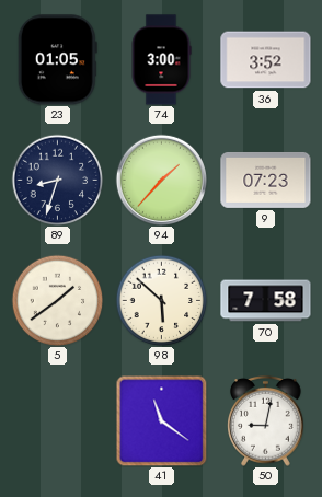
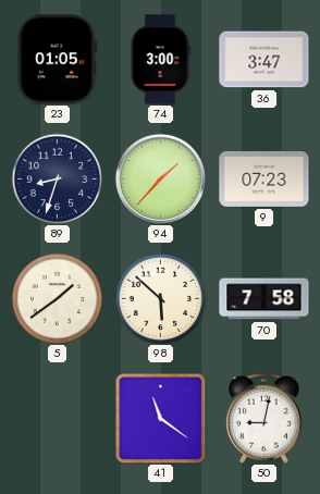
36: 3:52 -> 3:47 (264, 60)
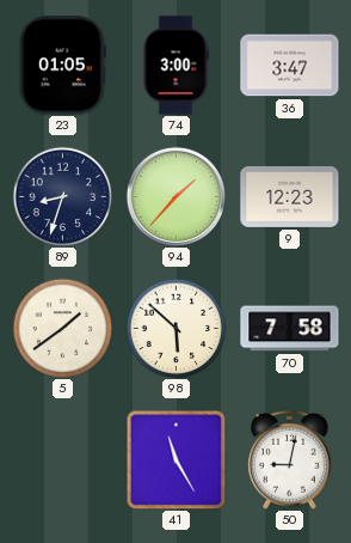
9: 07:23 -> 12:23 (290, 196)
41: 11:21 -> 11:25 (176, 459)
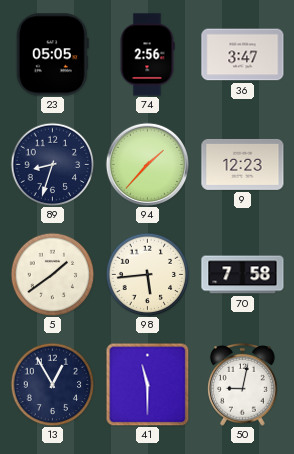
23: 01:05 -> 05:05 (52, 55)
74: 3:00 -> 2:56 (147, 55)
98: 5:52 -> 5:44 (147, 274)
13: none -> 12:55 (52, 384)
41: 11:25 -> 11:30 (147, 384)
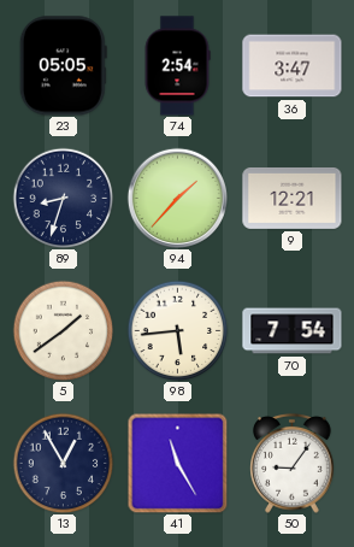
74: 2:56 -> 2:54 (177, 66)
9: 12:23 -> 12:21 (293, 198)
70: 7:58 -> 7:54 (293, 331)
41: 11:30 -> 11:25 (177, 463)
50: 9:02 -> 9:06 (293, 463)
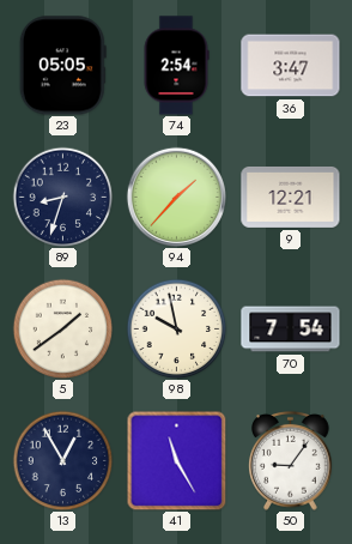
98: 5:44 -> 9:58 (176, 328)
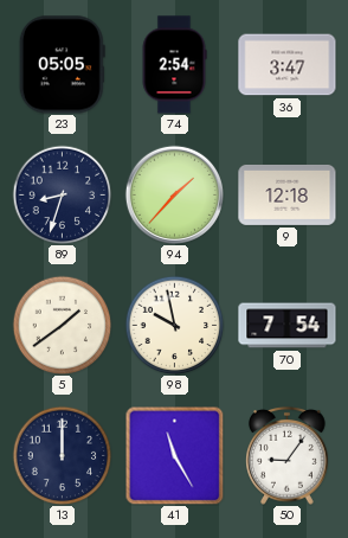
9: 12:21 -> 12:18 (288, 194)
13: 12:55 -> 12:00 (62, 455)
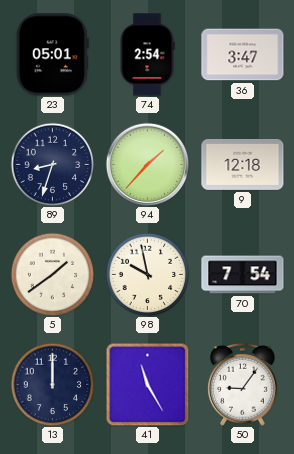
23: 05:05 -> 05:01 (52, 55)
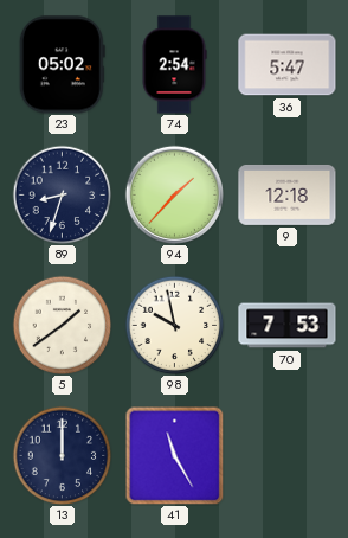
23: 05:01 -> 05:02 (62, 65)
36: 3:47 -> 5:47 (288, 65)
70: 7:54 -> 7:53 (288, 326)
50: 9:06 -> none (243, 384)
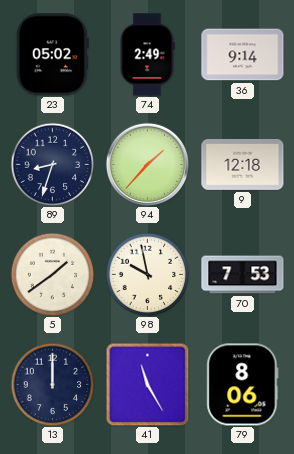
74: 2:54 -> 2:49 (147, 55)
36: 5:47 -> 9:14 (243, 55)
79: none -> 8:06 (243, 385)
